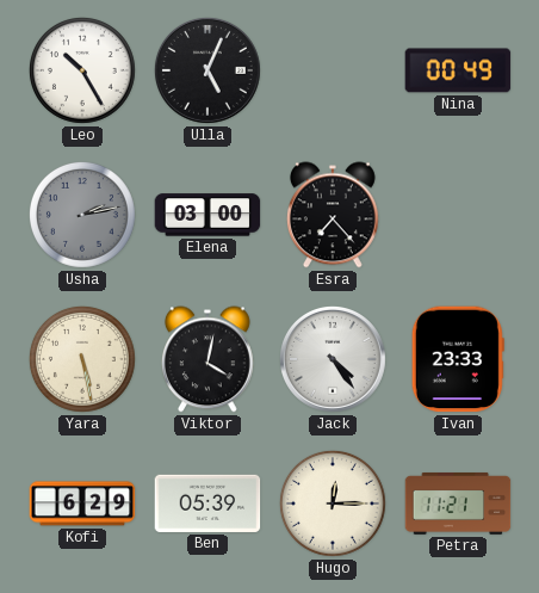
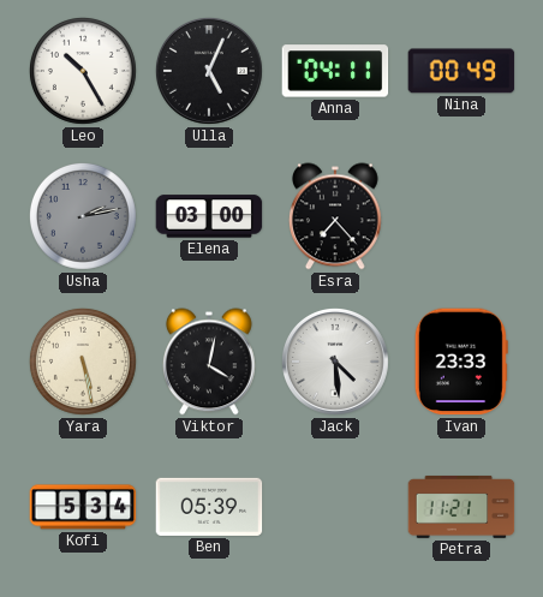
Anna: none -> 04:11 (335, 71)
Jack: 4:24 -> 4:29 (335, 362)
Kofi: 6:29 -> 5:34 (83, 507)
Hugo: 12:15 -> none (333, 504)
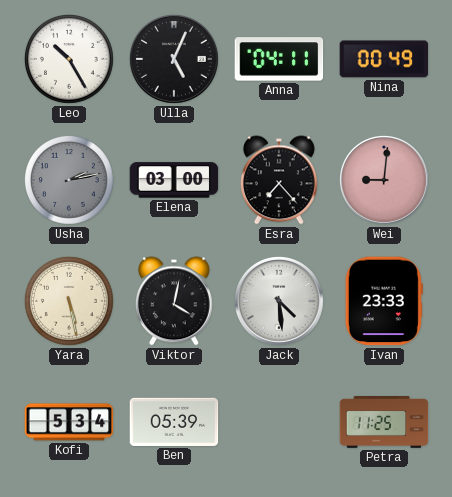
Wei: none -> 9:01 (384, 180)
Petra: 11:21 -> 11:25 (384, 422)
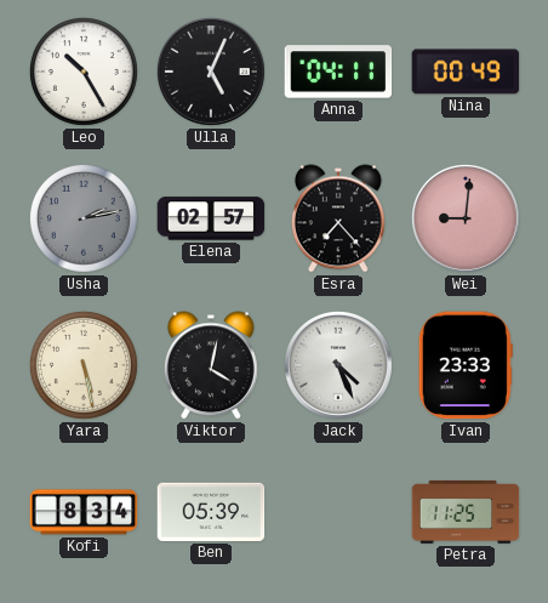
Elena: 03:00 -> 02:57 (211, 218)
Jack: 4:29 -> 4:26 (338, 365)
Kofi: 5:34 -> 8:34 (84, 512)
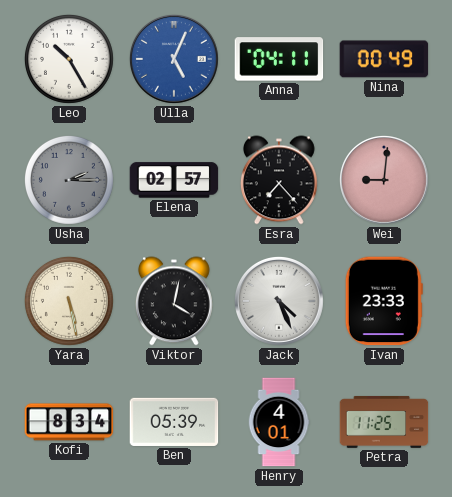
Ulla dial: black -> blue (174, 59)
Usha: 2:13 -> 2:15 (69, 180)
Henry: none -> 4:01 (279, 422)
